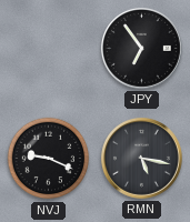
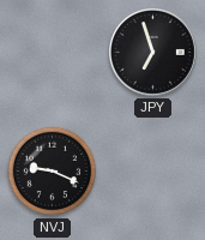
JPY: 6:54 -> 6:57 (152, 52)
RMN: 5:17 -> none (141, 158)
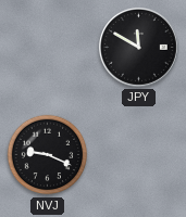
JPY: 6:57 -> 11:50 (138, 47)
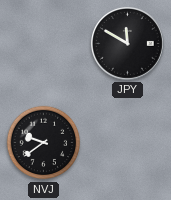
NVJ: 9:19 -> 9:39 (44, 143)
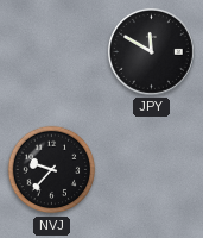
NVJ: 9:39 -> 9:37 (52, 170)
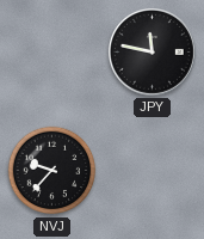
JPY: 11:50 -> 11:47 (152, 51)
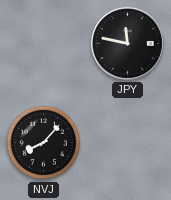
NVJ: 9:37 -> 8:07 (44, 143)
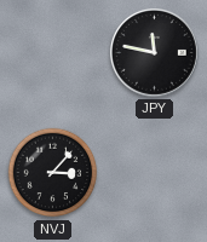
NVJ: 8:07 -> 3:07 (53, 173)
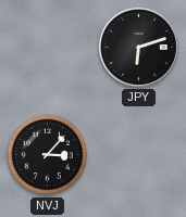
JPY: 11:47 -> 6:12 (138, 47)
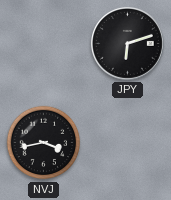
NVJ: 3:07 -> 3:43 (44, 143)
